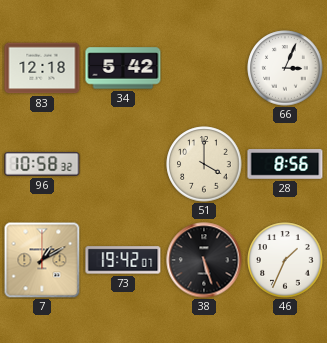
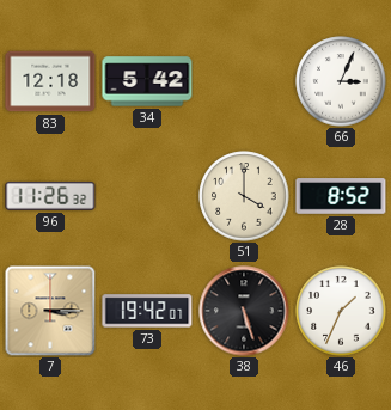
96: 10:58 -> 11:26 (50, 196)
28: 8:56 -> 8:52 (341, 196)
7: 1:10 -> 3:15 (50, 311)
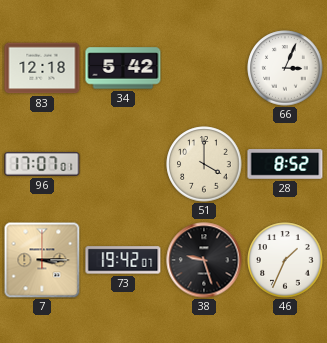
96: 11:26 -> 17:07 (42, 164)
38: 5:27 -> 9:27 (204, 260)
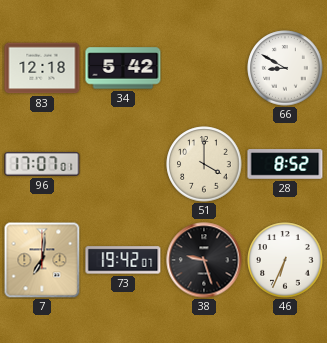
66: 3:04 -> 8:50 (285, 68)
7: 3:15 -> 7:01 (42, 260)
46: 1:34 -> 6:34 (285, 260)
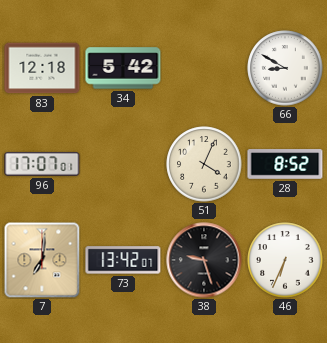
51: 4:00 -> 4:04 (204, 164)
73: 19:42 -> 13:42 (123, 260)
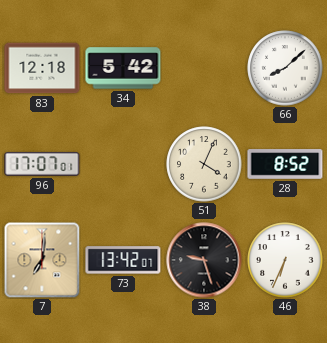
66: 8:50 -> 8:08 (285, 68)
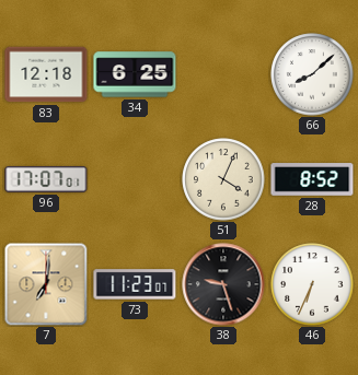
34: 5:42 -> 6:25 (135, 74)
73: 13:42 -> 11:23 (135, 284)
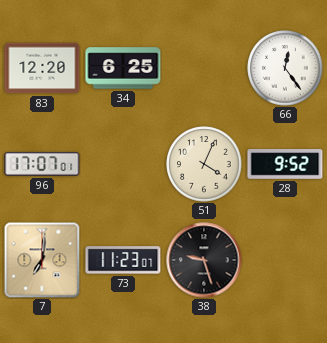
83: 12:18 -> 12:20 (42, 68)
66: 8:08 -> 12:24 (285, 68)
28: 8:52 -> 9:52 (285, 164)
46: 6:34 -> none (312, 284)
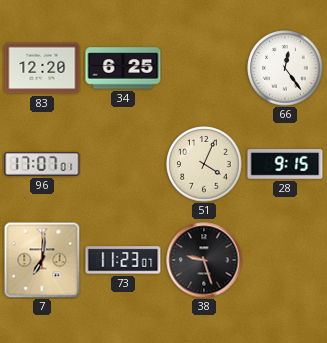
28: 9:52 -> 9:15 (285, 164)
